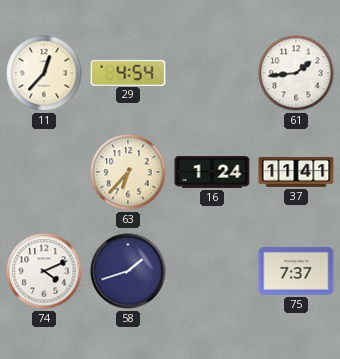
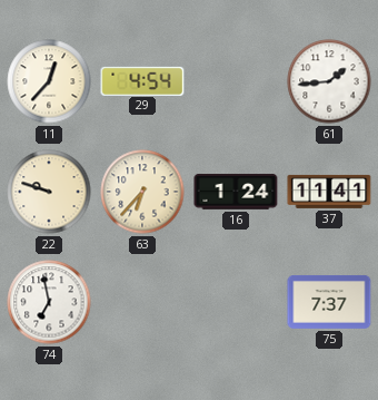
22: none -> 9:48 (49, 192)
74: 4:11 -> 6:58 (49, 302)
58: 1:42 -> none (128, 271)
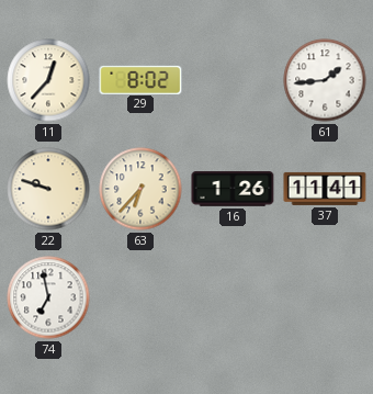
29: 4:54 -> 8:02 (140, 79)
16: 1:24 -> 1:26 (233, 189)
75: 7:37 -> none (329, 302)
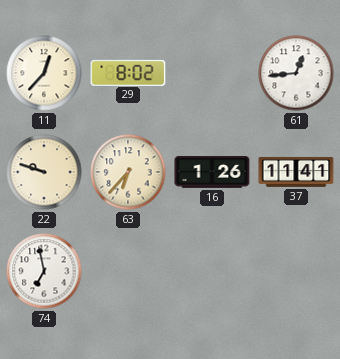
61: 1:44 -> 12:44 (296, 73)
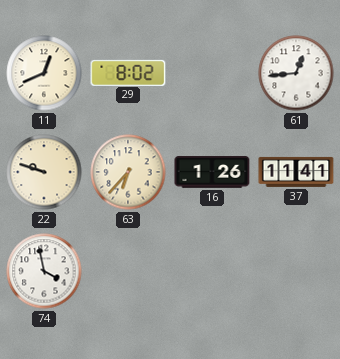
11: 12:37 -> 12:41 (44, 73)
74: 6:58 -> 3:58 (44, 271)
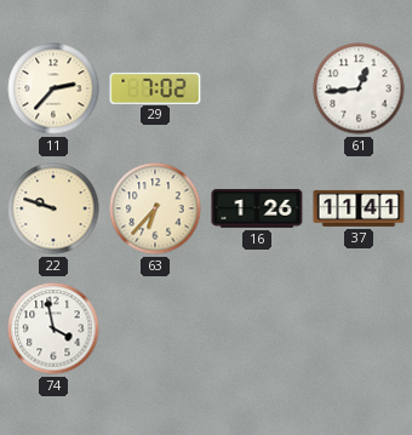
11: 12:41 -> 2:37 (53, 88)
29: 8:02 -> 7:02 (155, 87)
